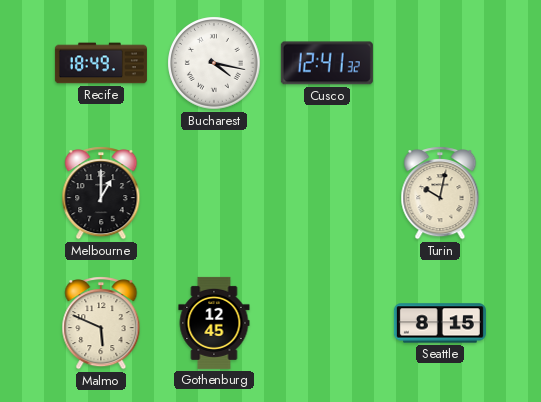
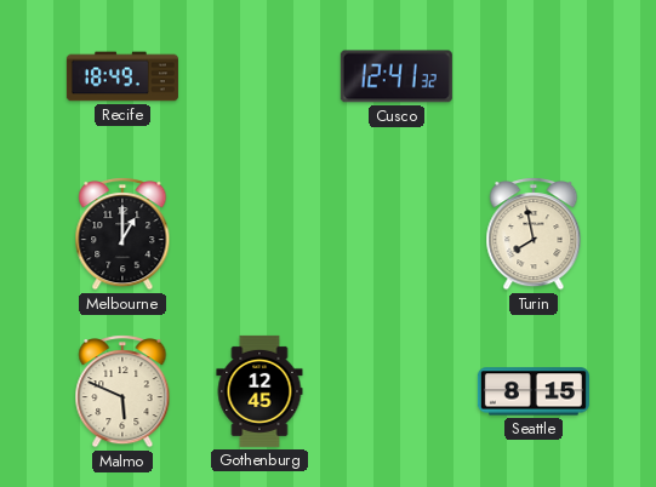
Bucharest: 4:17 -> none (214, 63)
Turin: 10:02 -> 7:58 (534, 234)
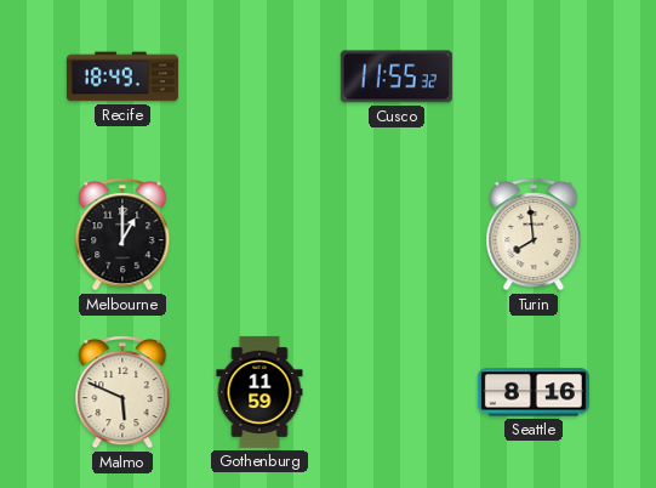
Cusco: 12:41 -> 11:55 (397, 76)
Turin: 7:58 -> 7:59 (534, 234)
Gothenburg: 12:45 -> 11:59 (259, 392)
Seattle: 8:15 -> 8:16 (534, 392)
